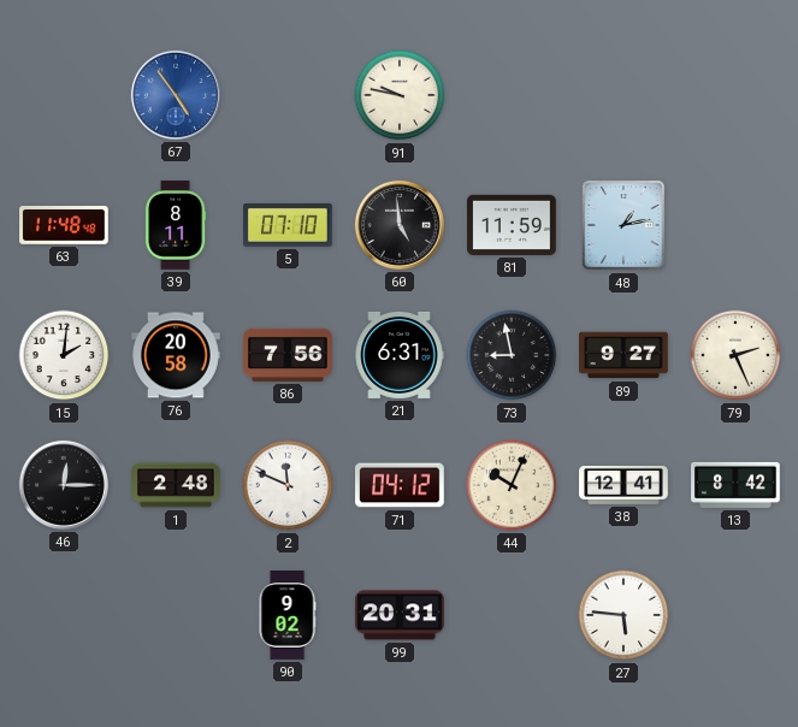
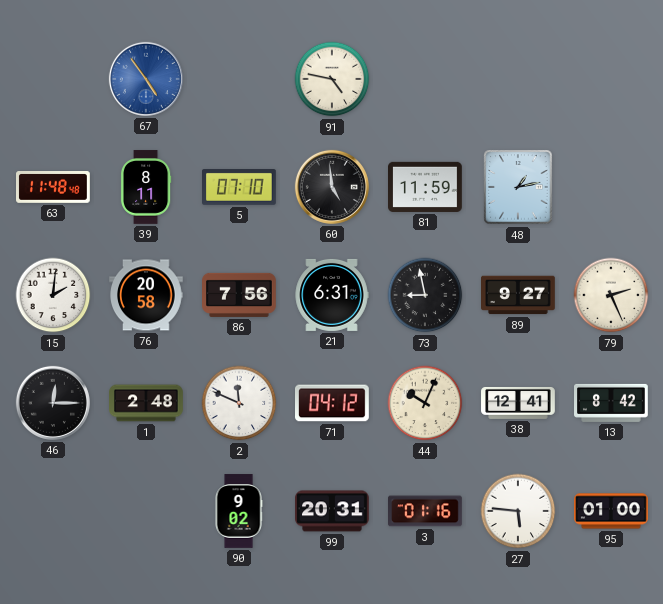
91: 9:47 -> 4:47 (332, 79)
3: none -> 01:16 (426, 511)
95: none -> 01:00 (611, 511)
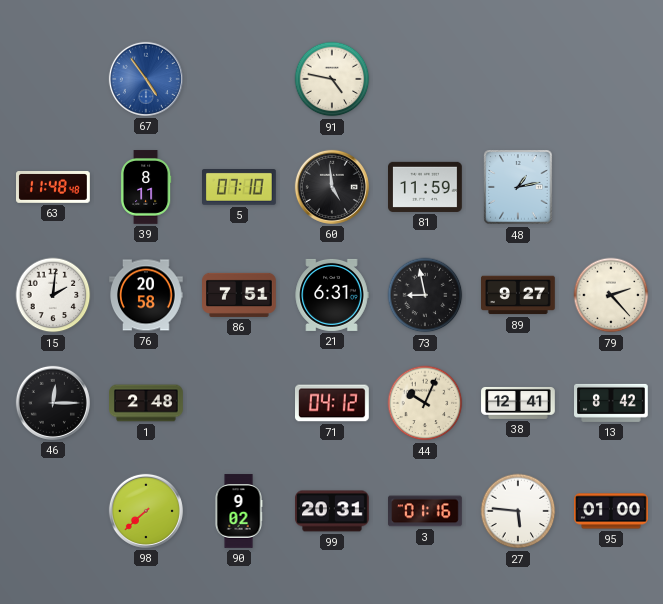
86: 7:56 -> 7:51 (240, 295)
79: 2:26 -> 2:23 (611, 295)
2: 11:49 -> none (239, 403)
98: none -> 7:38 (146, 511)
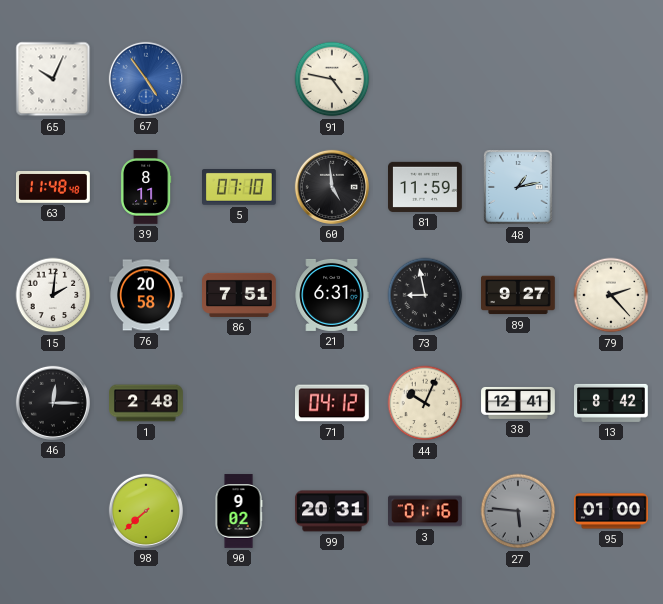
65: none -> 10:04 (53, 79)
27 dial: white -> grey (518, 511)
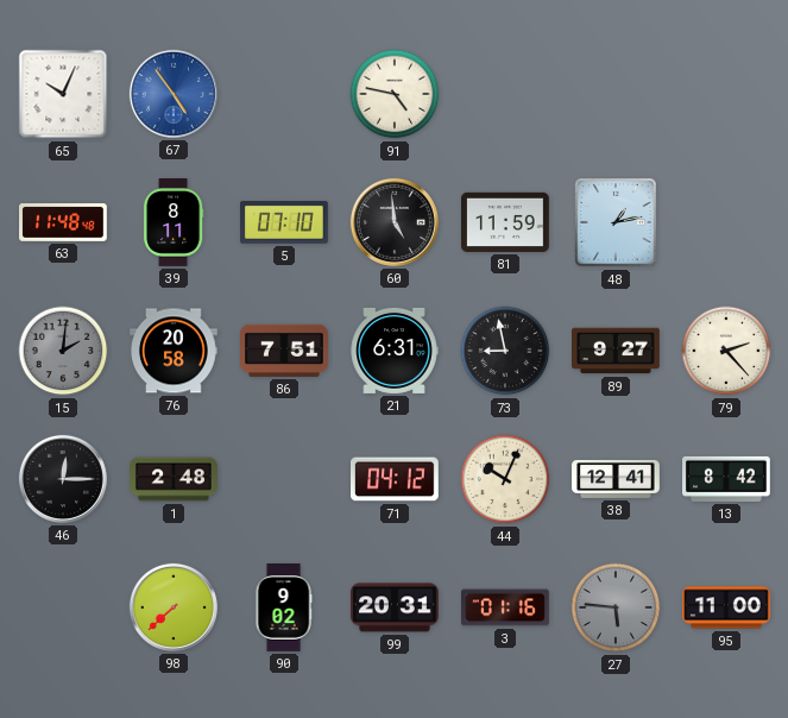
15 dial: white -> grey (63, 351)
95: 01:00 -> 11:00 (726, 607)
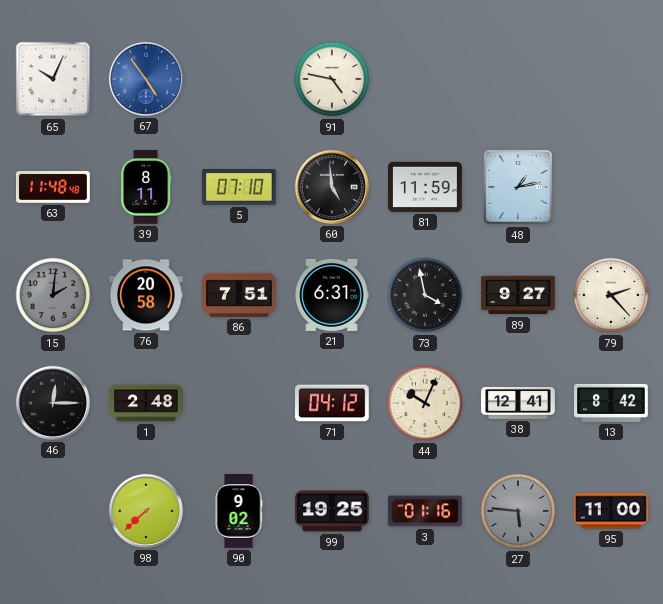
73: 8:58 -> 3:58 (425, 295)
99: 20:31 -> 19:25 (333, 511)
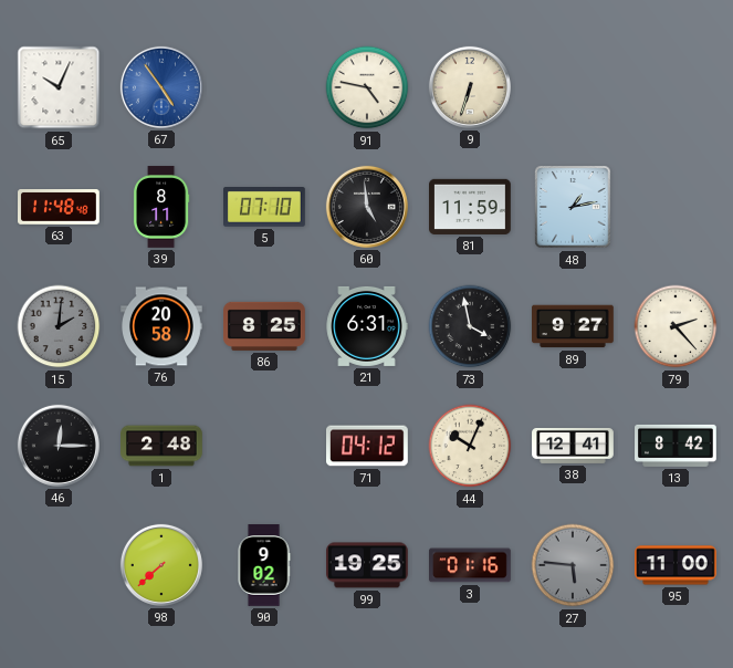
9: none -> 6:33 (470, 87)
86: 7:51 -> 8:25 (265, 326)
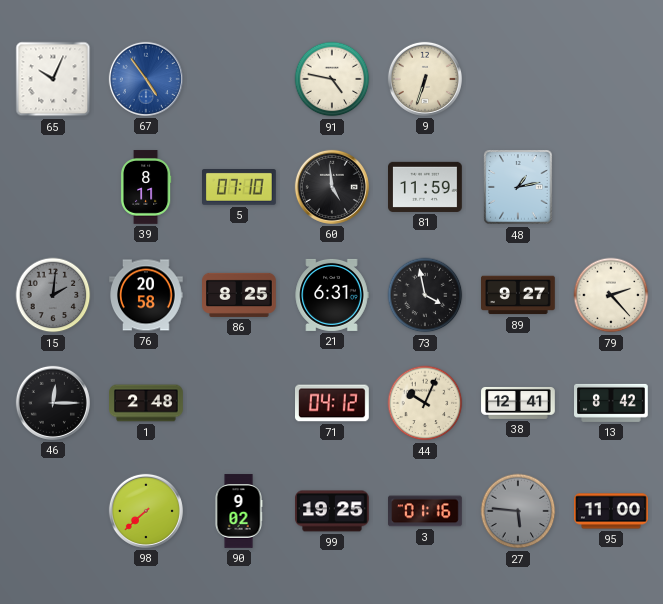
63: 11:48 -> none (60, 208)
